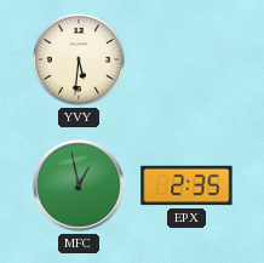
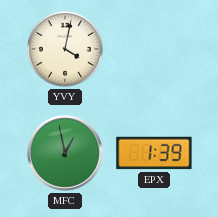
YVY: 5:31 -> 4:02 (65, 49)
EPX: 2:35 -> 1:39 (154, 153)
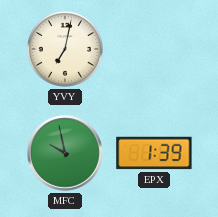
YVY: 4:02 -> 7:02 (65, 49)
MFC: 12:58 -> 9:58 (65, 153)
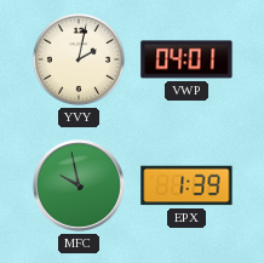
YVY: 7:02 -> 2:02 (79, 59)
VWP: none -> 04:01 (186, 59)
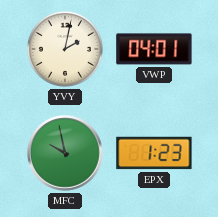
EPX: 1:39 -> 1:23 (154, 153)
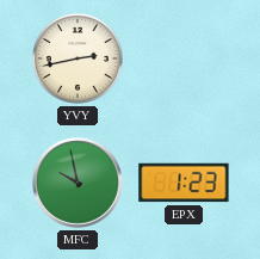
YVY: 2:02 -> 2:43 (78, 58)
VWP: 04:01 -> none (154, 49)
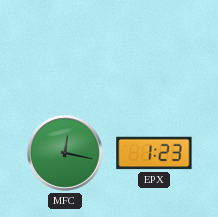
YVY: 2:43 -> none (78, 58)
MFC: 9:58 -> 12:17 (65, 153)
